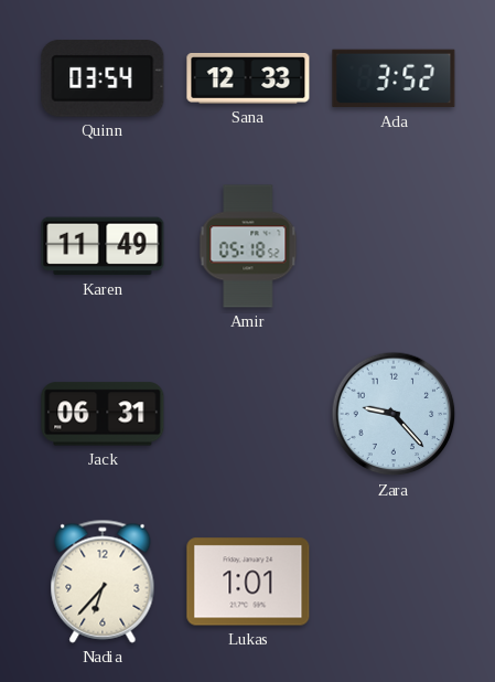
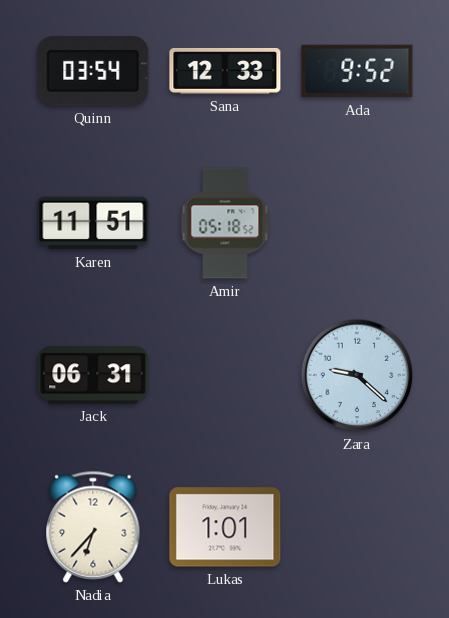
Ada: 3:52 -> 9:52 (357, 71)
Karen: 11:49 -> 11:51 (93, 223)
Zara: 9:23 -> 9:22 (357, 375)
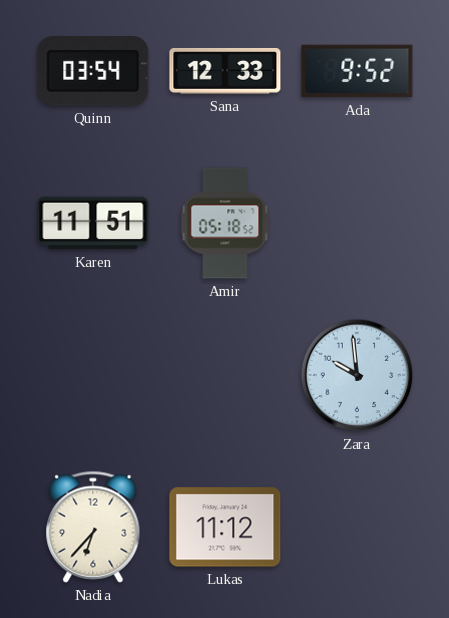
Jack: 06:31 -> none (93, 375)
Zara: 9:22 -> 9:59 (357, 375)
Lukas: 1:01 -> 11:12 (225, 527)
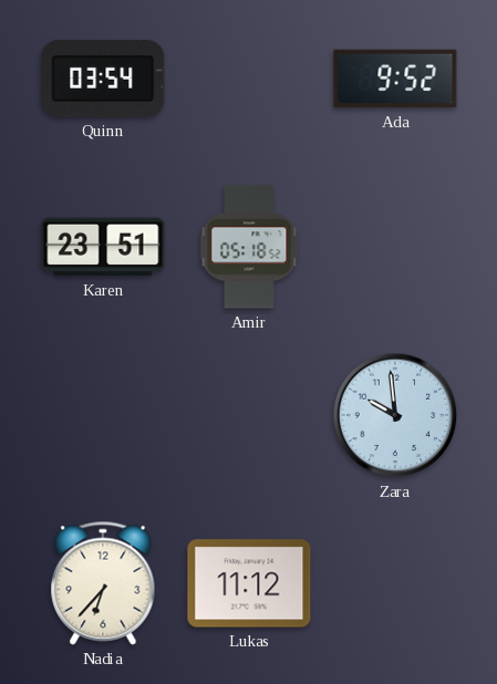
Sana: 12:33 -> none (225, 71)
Karen: 11:51 -> 23:51 (103, 247)
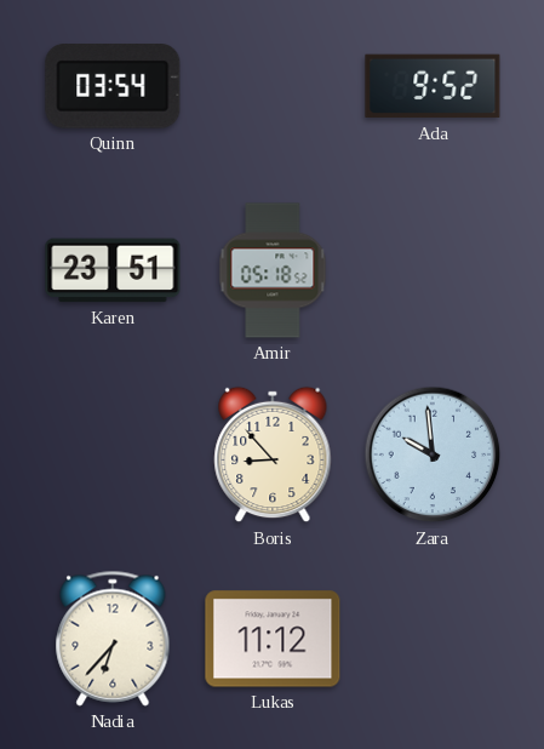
Boris: none -> 8:53 (273, 454)
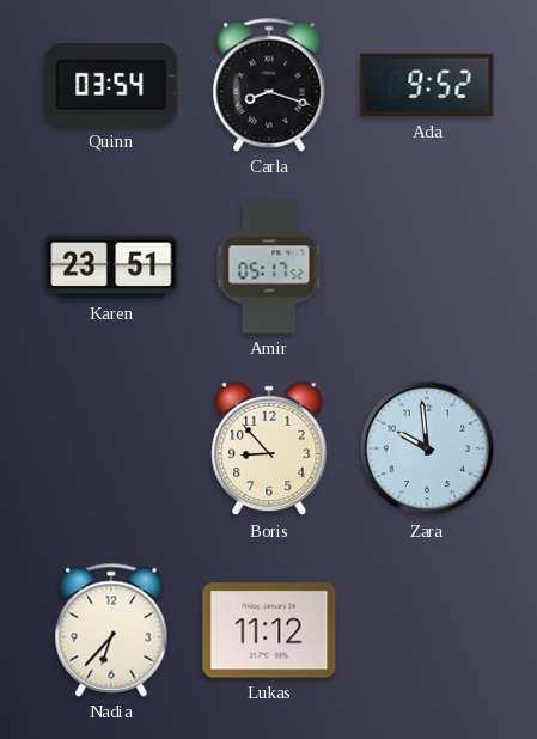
Carla: none -> 8:18 (269, 85)
Amir: 05:18 -> 05:17 (269, 267)
